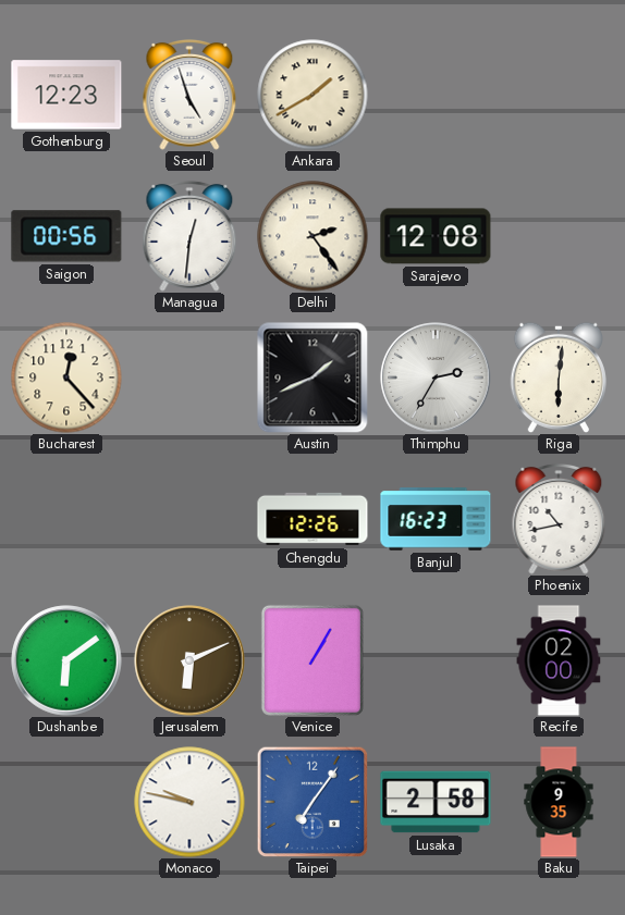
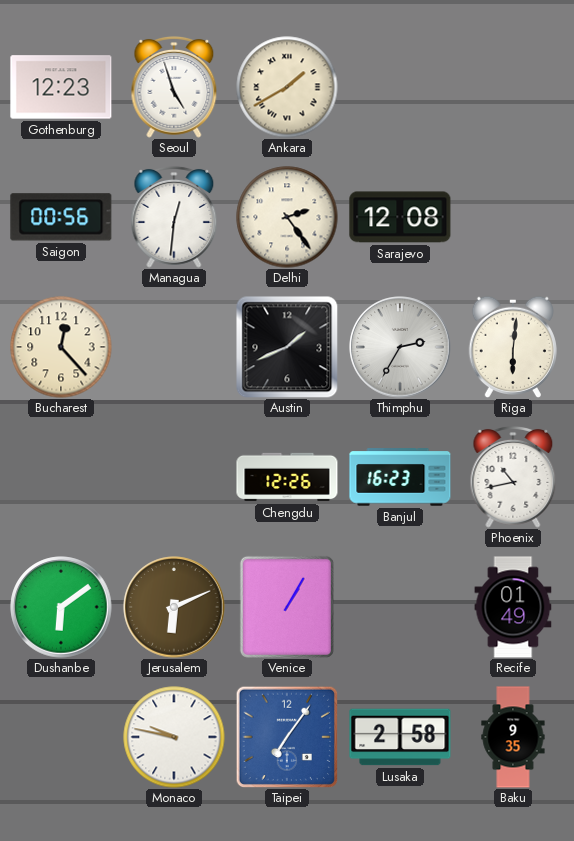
Recife: 02:00 -> 01:49 (513, 607)
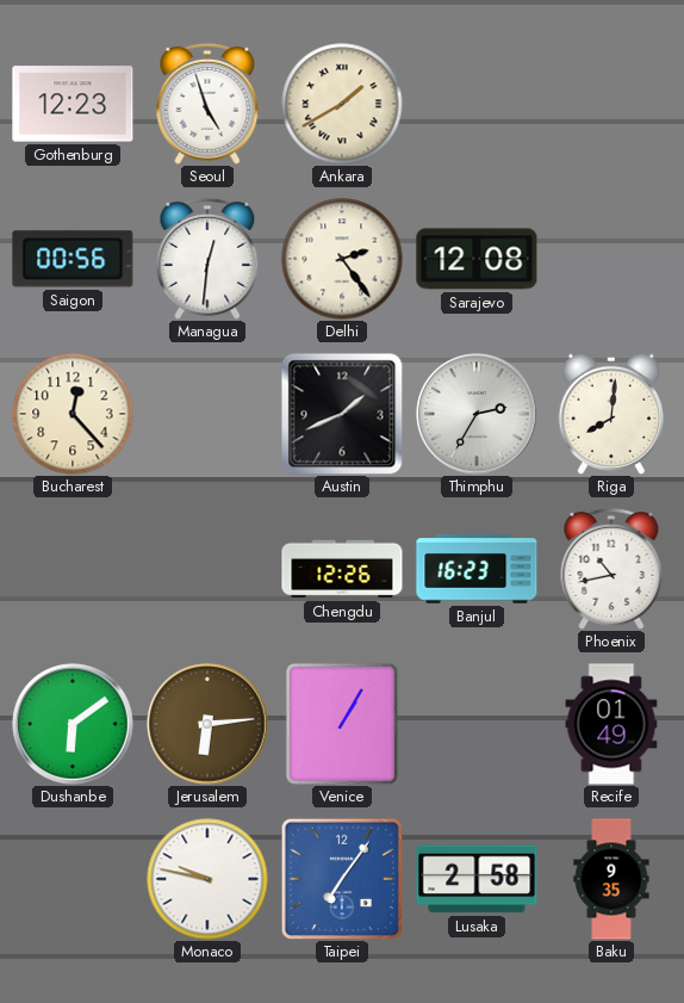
Riga: 6:01 -> 8:01 (611, 413)
Jerusalem: 6:11 -> 6:14 (207, 724)
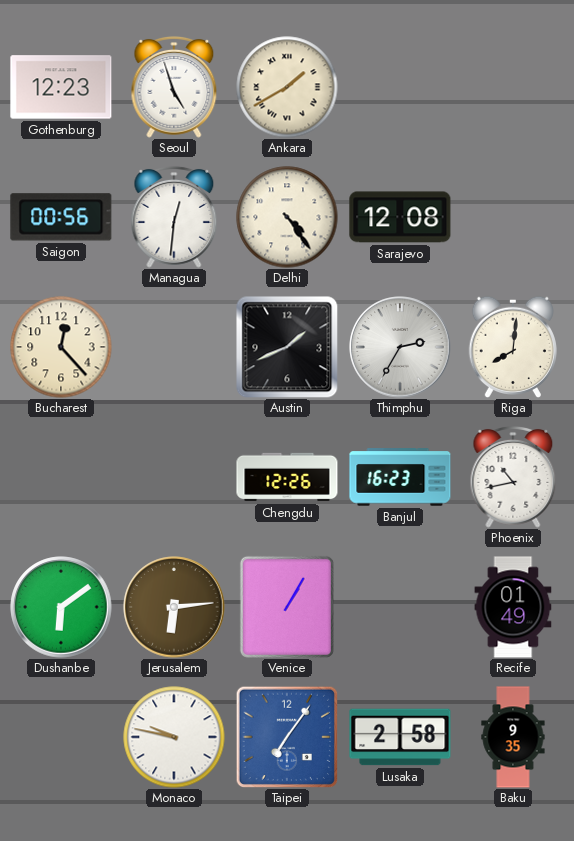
Delhi: 2:24 -> 4:24 (287, 217)
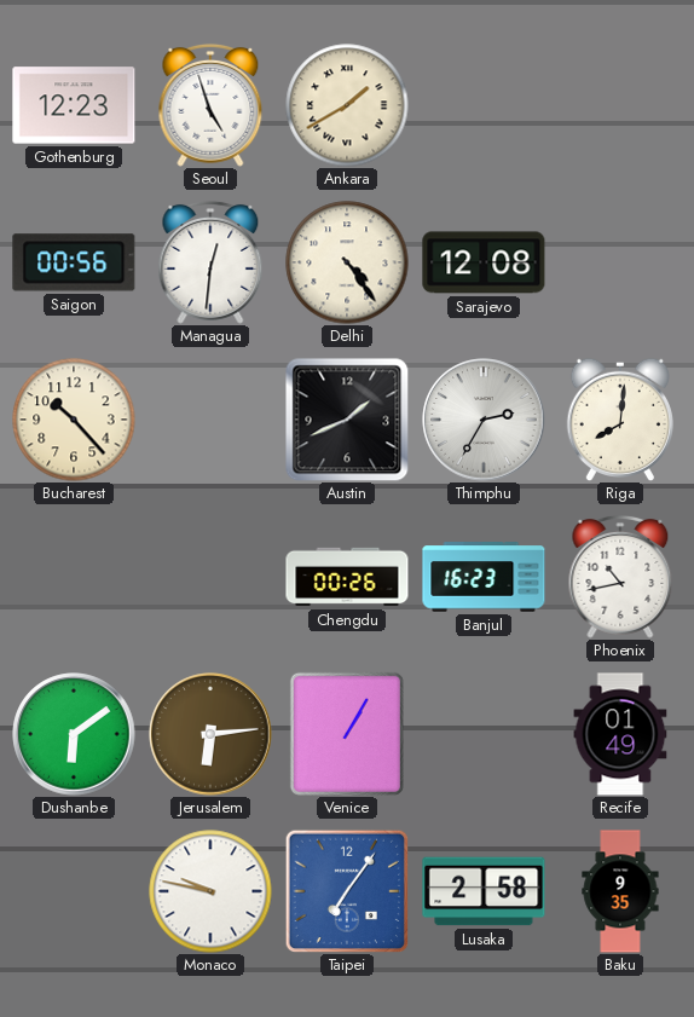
Bucharest: 12:23 -> 10:23 (74, 420)
Chengdu: 12:26 -> 00:26 (347, 577)
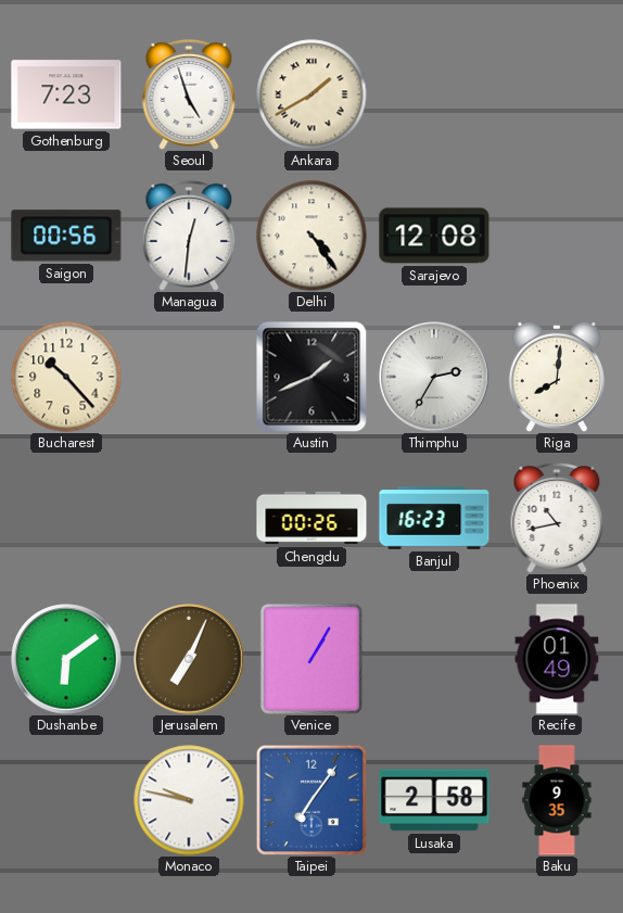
Gothenburg: 12:23 -> 7:23 (66, 94)
Jerusalem: 6:14 -> 7:04 (189, 659)
